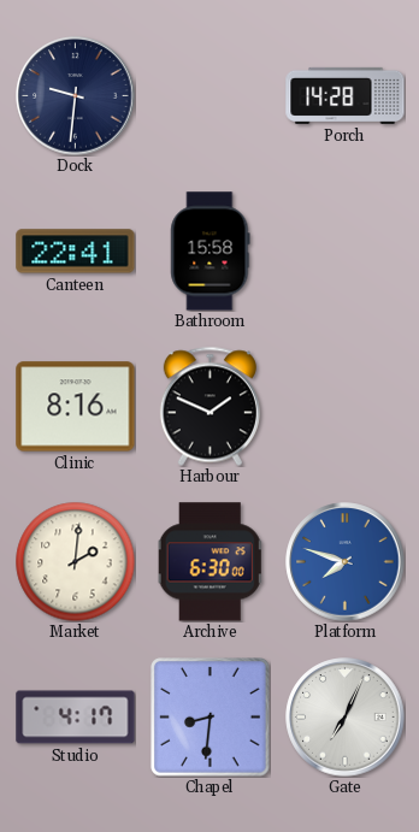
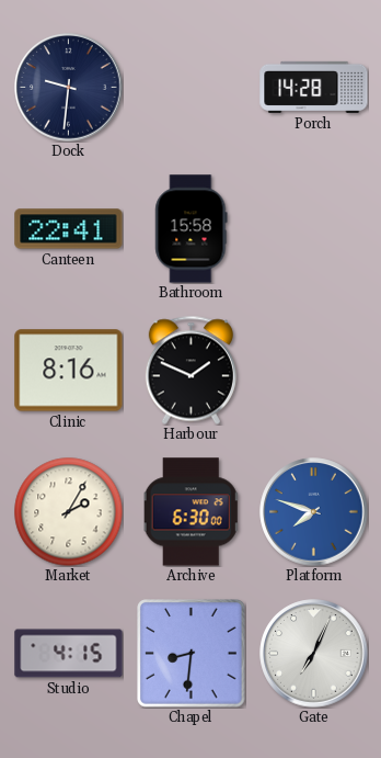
Market: 2:01 -> 2:05 (69, 512)
Studio: 4:17 -> 4:15 (69, 654)
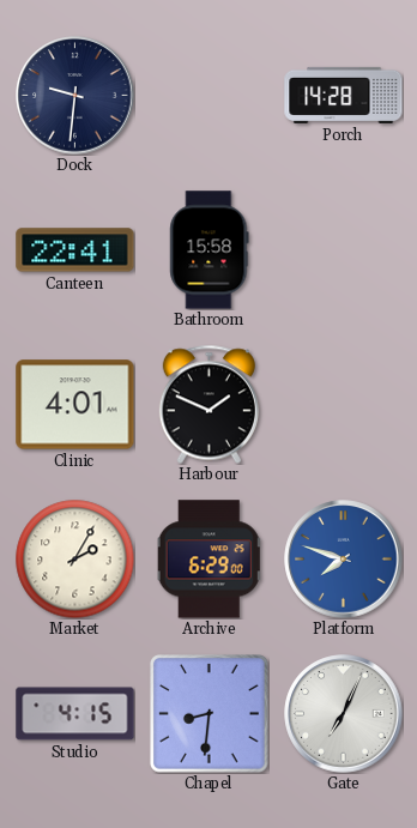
Clinic: 8:16 -> 4:01 (75, 405)
Archive: 6:30 -> 6:29 (208, 560)
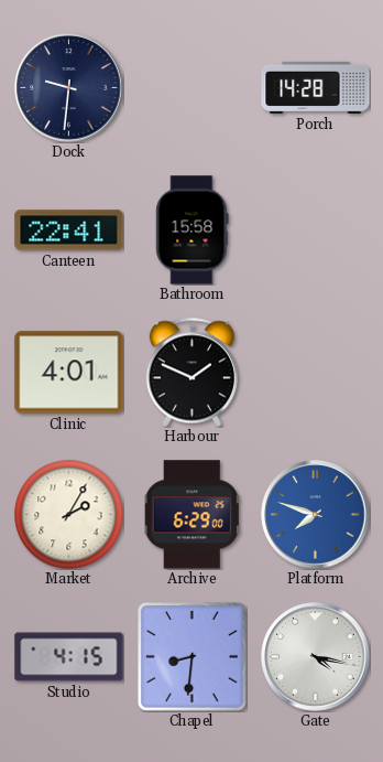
Gate: 7:04 -> 4:17 (316, 657)
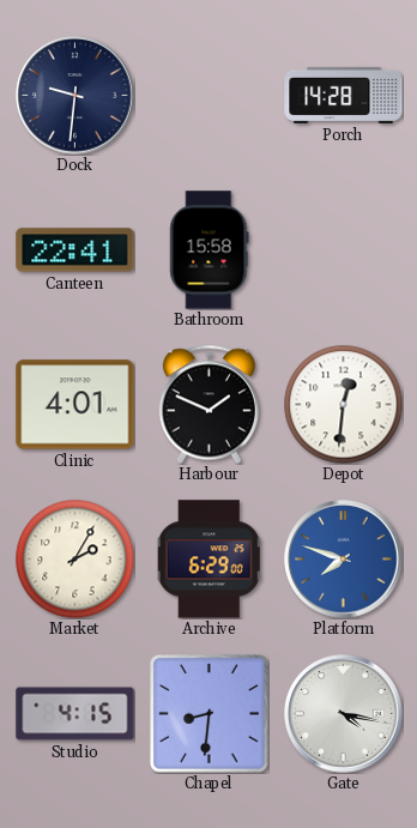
Depot: none -> 12:31 (344, 405)
